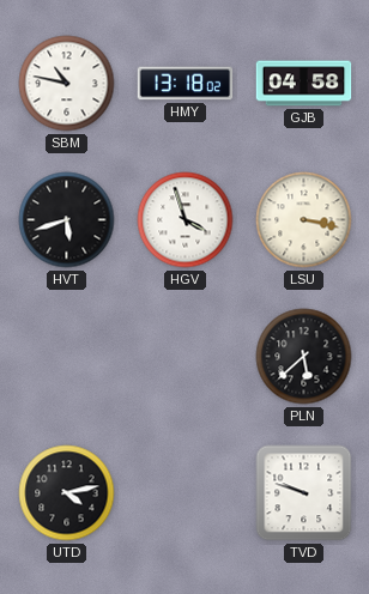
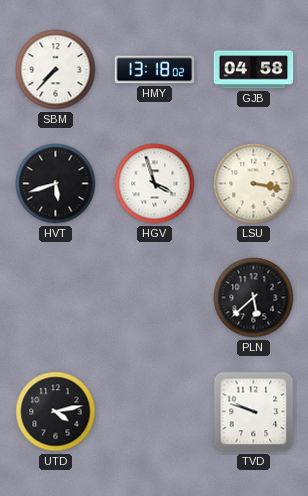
SBM: 10:47 -> 7:37 (56, 70)
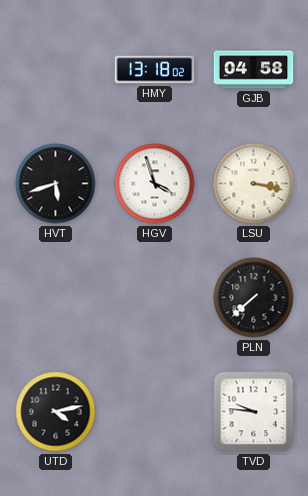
SBM: 7:37 -> none (56, 70)
PLN: 5:38 -> 7:38 (254, 298)
TVD: 9:48 -> 9:46 (254, 412)
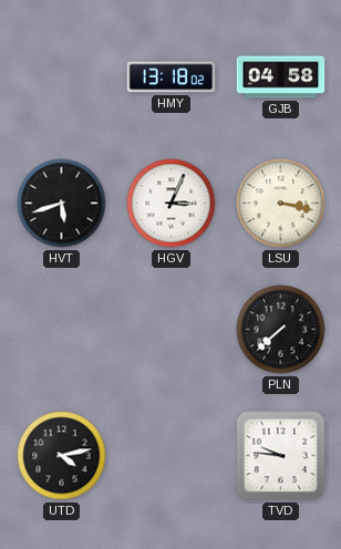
HGV: 3:57 -> 3:04 (172, 204)
